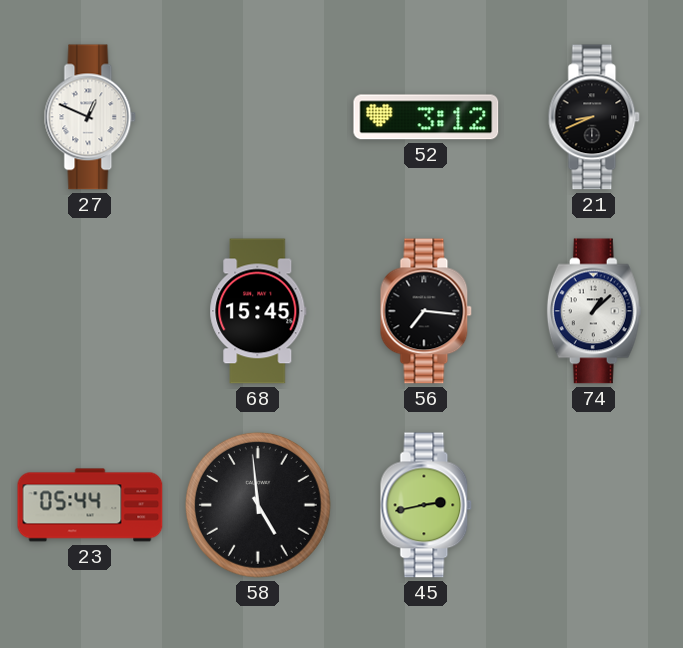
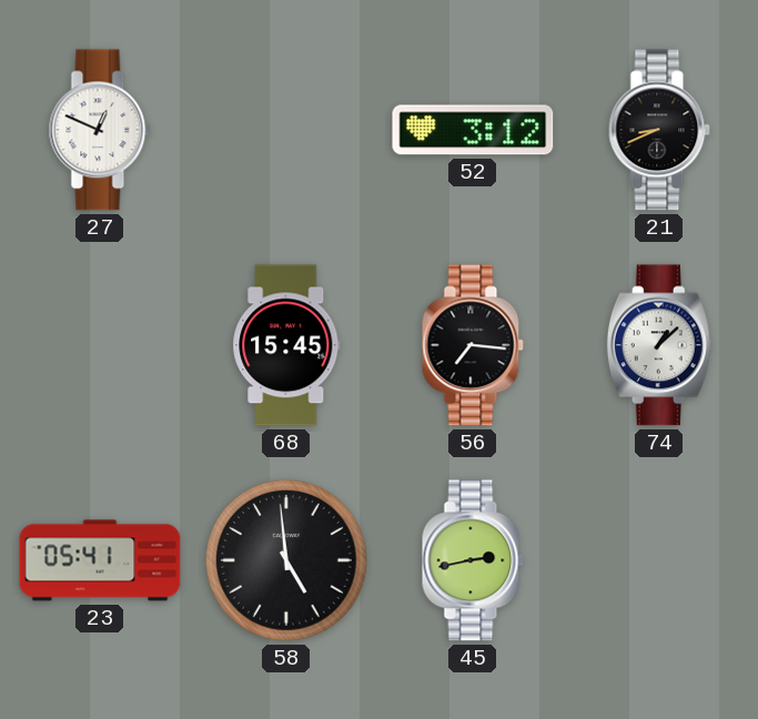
23: 05:44 -> 05:41 (100, 560)
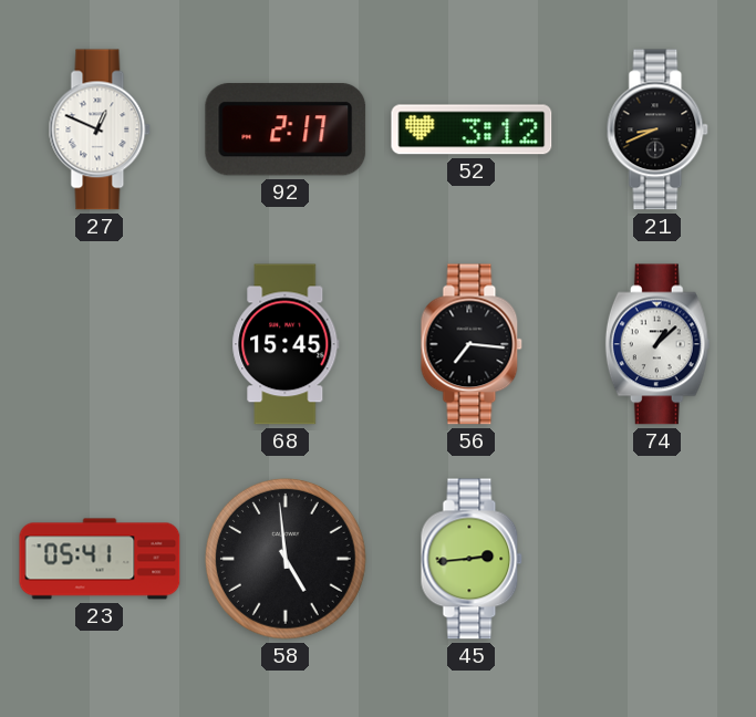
92: none -> 2:17 (286, 129)
45: 2:43 -> 2:44 (472, 559)
